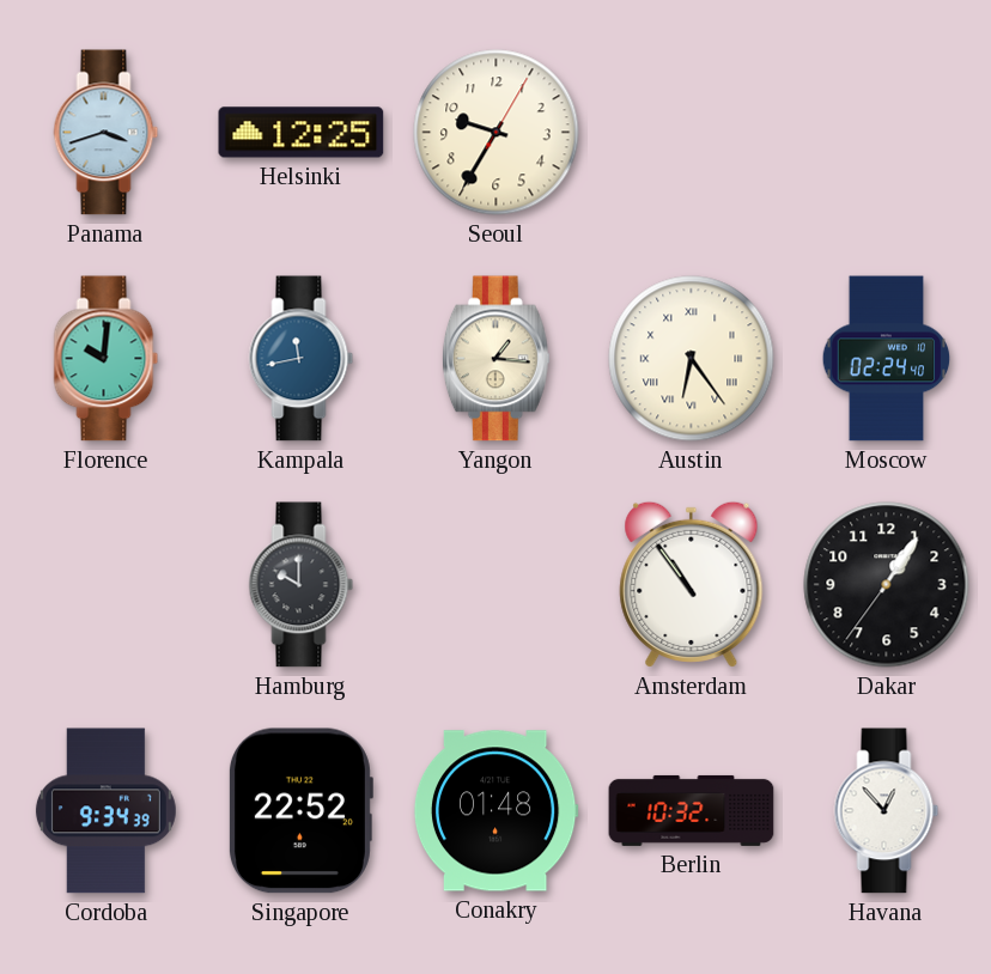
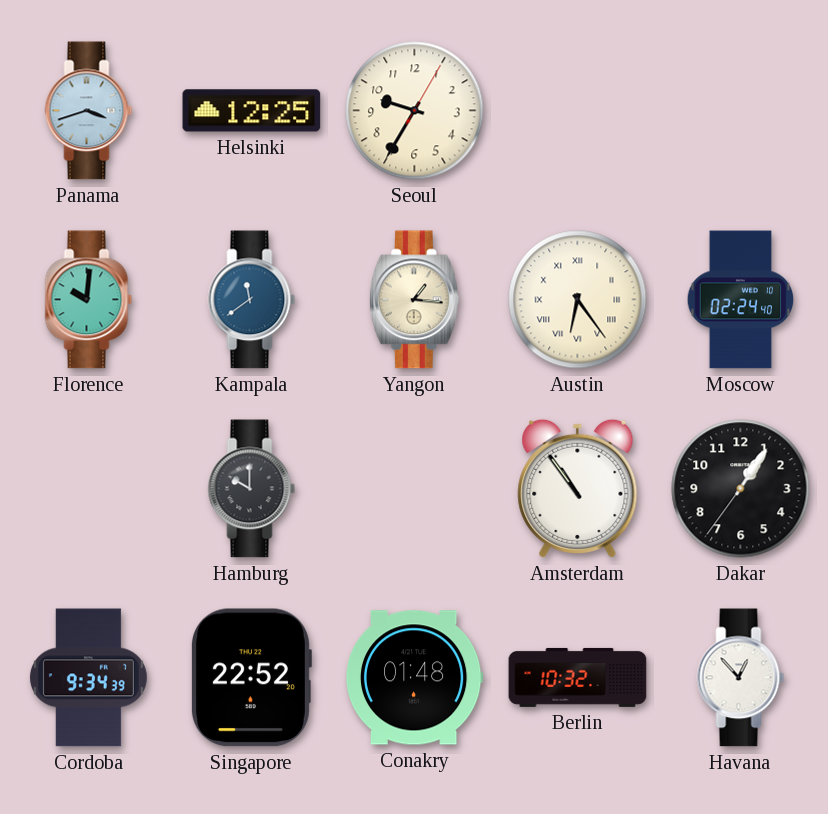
Kampala: 11:43 -> 11:39 (252, 300)
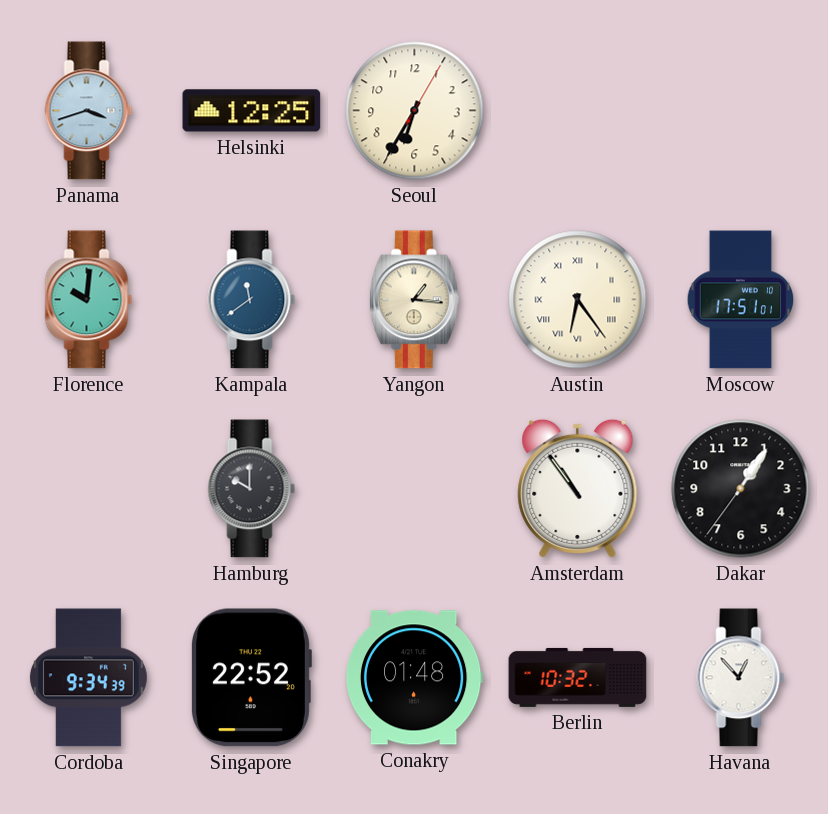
Seoul: 9:35 -> 6:35 (415, 111)
Moscow: 02:24 -> 17:51 (741, 300)
